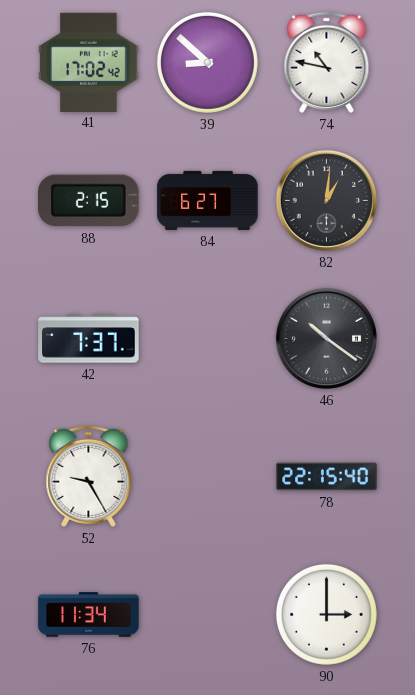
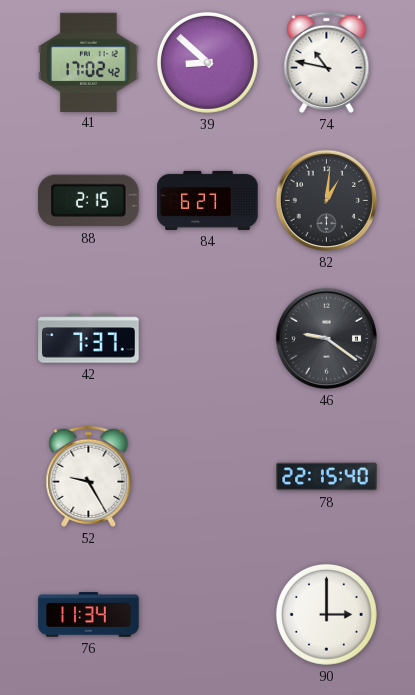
46: 10:21 -> 9:21 (326, 338)
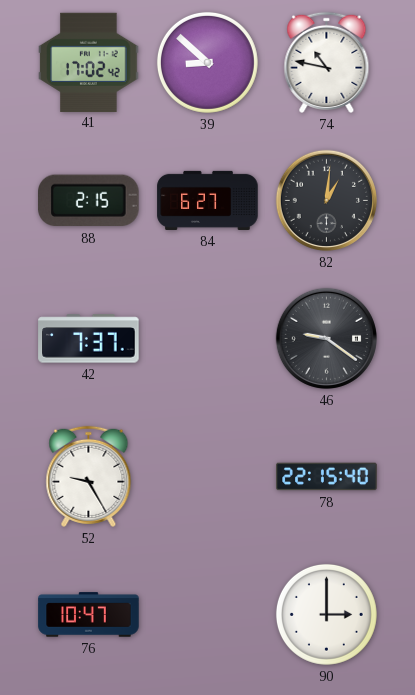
76: 11:34 -> 10:47 (89, 615)
